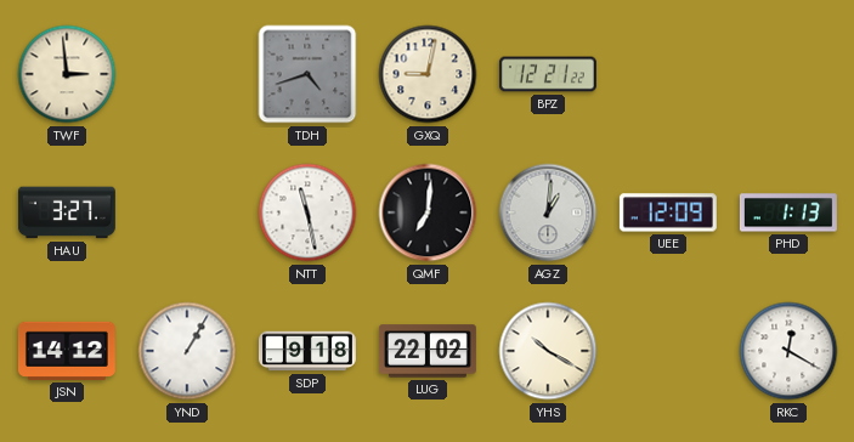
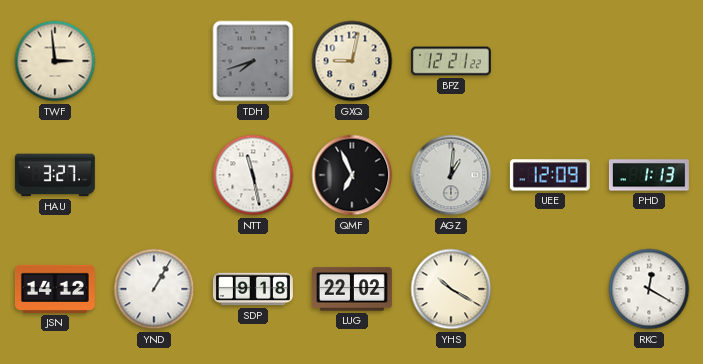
TDH: 4:42 -> 7:42 (253, 61)
QMF: 7:01 -> 6:56 (352, 175)
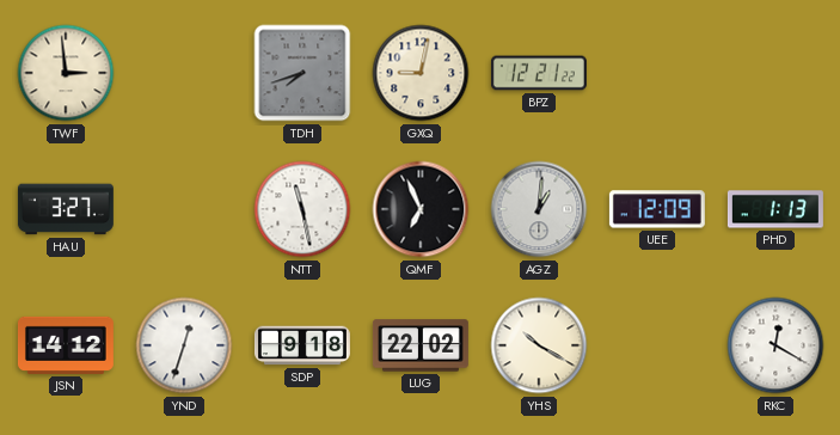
YND: 1:05 -> 12:33 (184, 345)
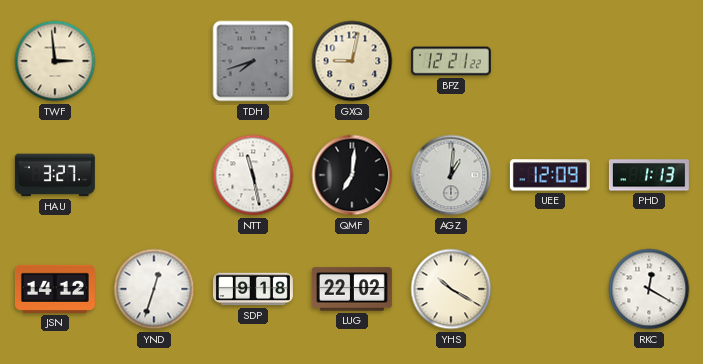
QMF: 6:56 -> 7:01 (352, 175)
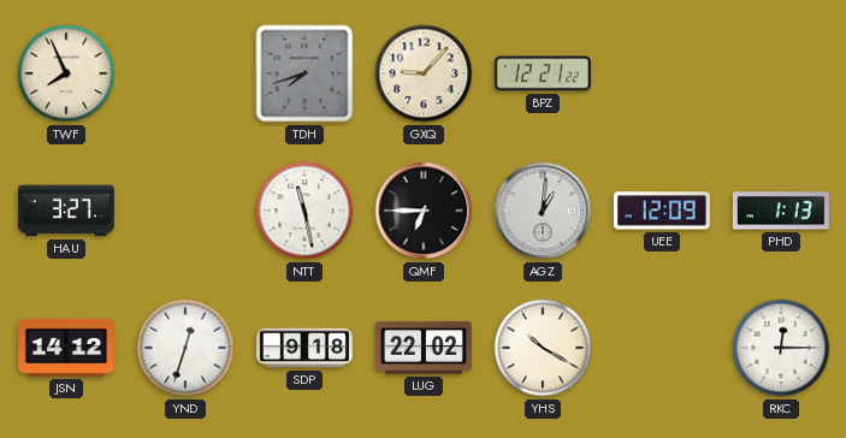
TWF: 2:59 -> 7:56 (66, 73)
GXQ: 9:02 -> 9:07 (424, 73)
QMF: 7:01 -> 6:45 (424, 211)
RKC: 12:20 -> 12:15 (781, 348)
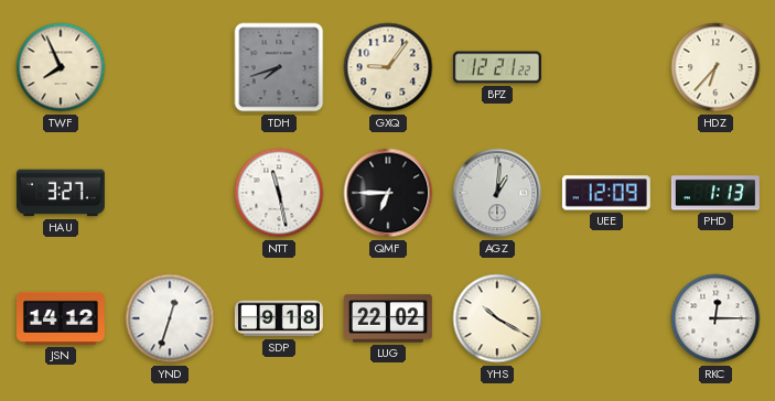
GXQ: 9:07 -> 9:06 (388, 67)
HDZ: none -> 6:37 (715, 67)
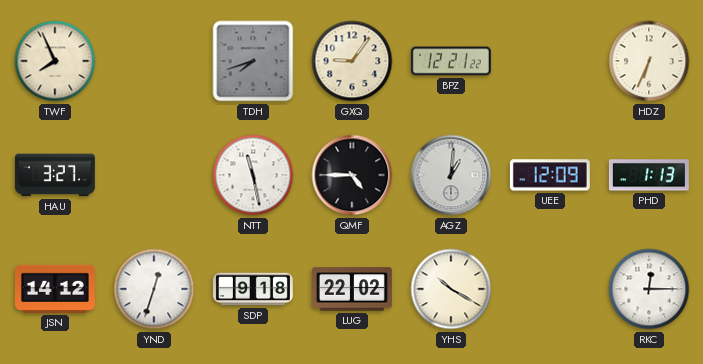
HDZ: 6:37 -> 6:34 (649, 61)
QMF: 6:45 -> 4:45 (352, 175)
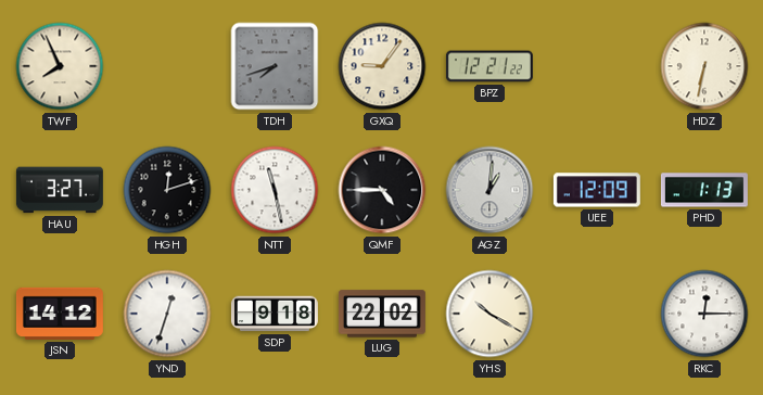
HDZ: 6:34 -> 6:32 (704, 66)
HGH: none -> 12:12 (167, 190)
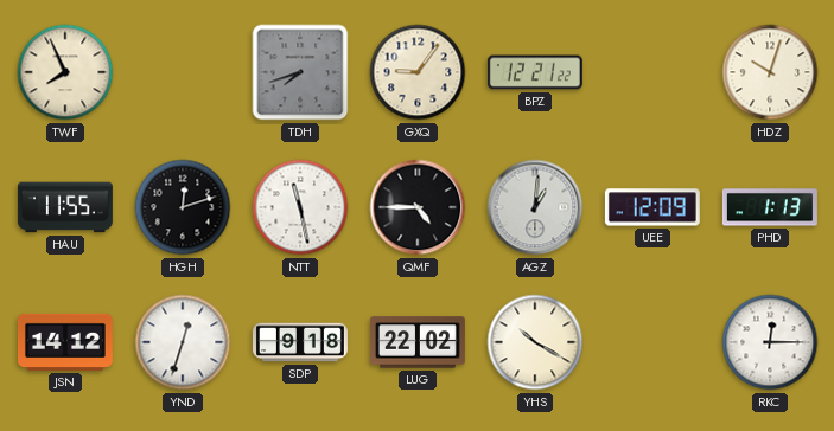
HDZ: 6:32 -> 10:03 (770, 72)
HAU: 3:27 -> 11:55 (65, 207)
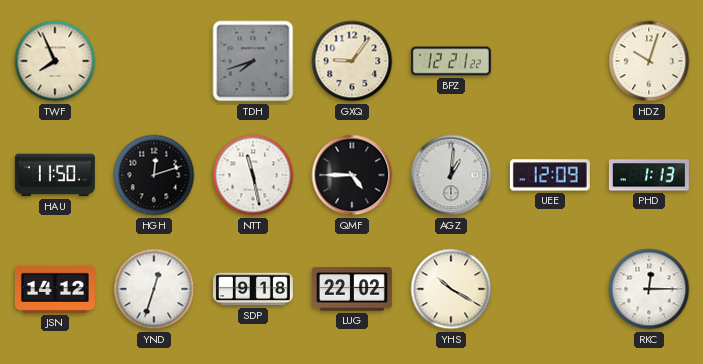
HAU: 11:55 -> 11:50 (55, 175)
